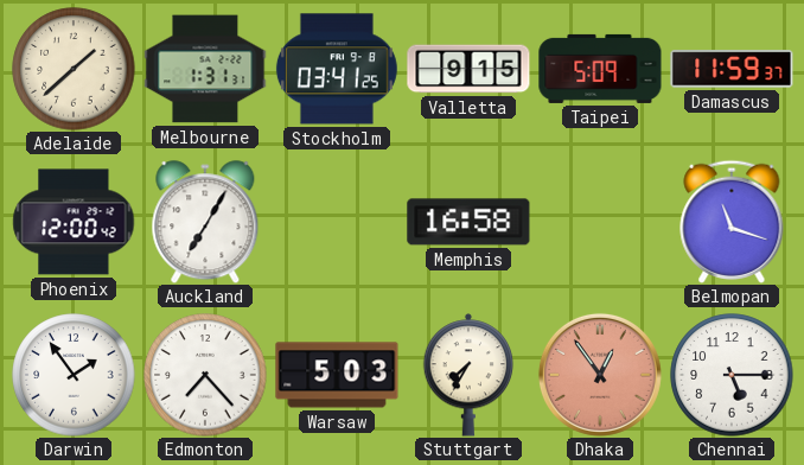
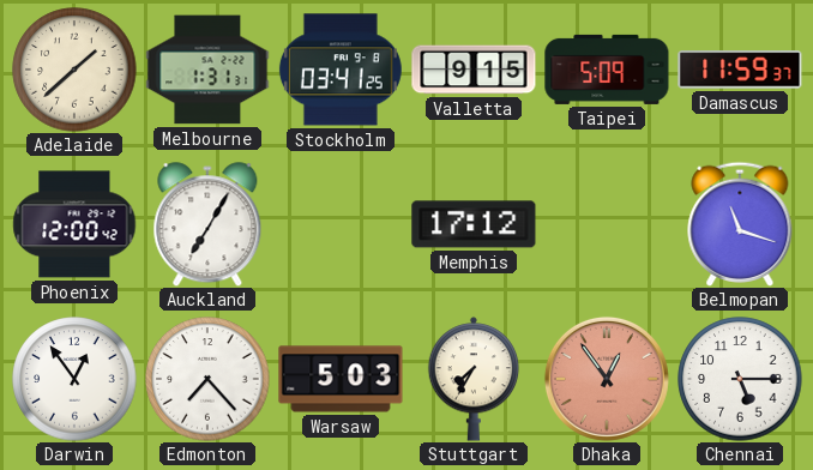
Memphis: 16:58 -> 17:12 (474, 224)
Darwin: 1:54 -> 12:54 (74, 379)
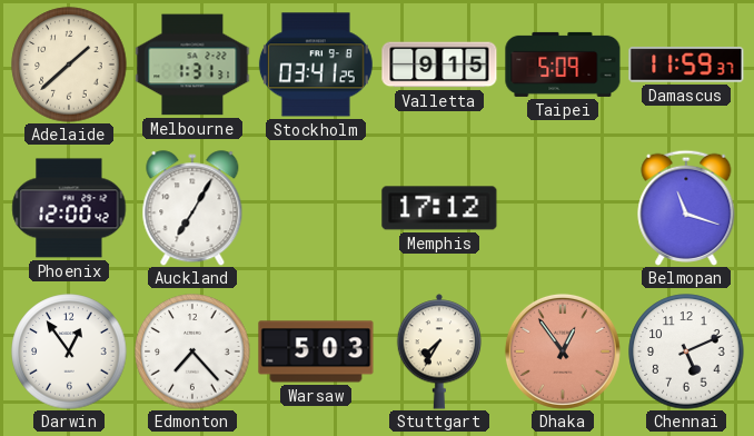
Chennai: 5:15 -> 5:11 (686, 351)
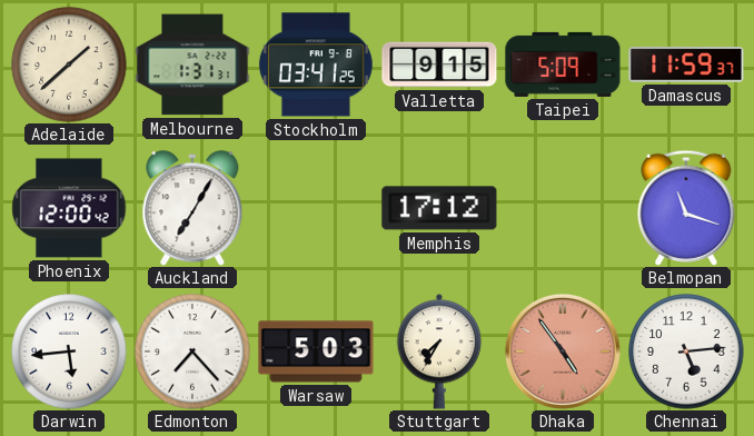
Darwin: 12:54 -> 5:44 (69, 351)
Dhaka: 12:54 -> 4:54 (563, 351)
Chennai: 5:11 -> 5:14 (686, 351)
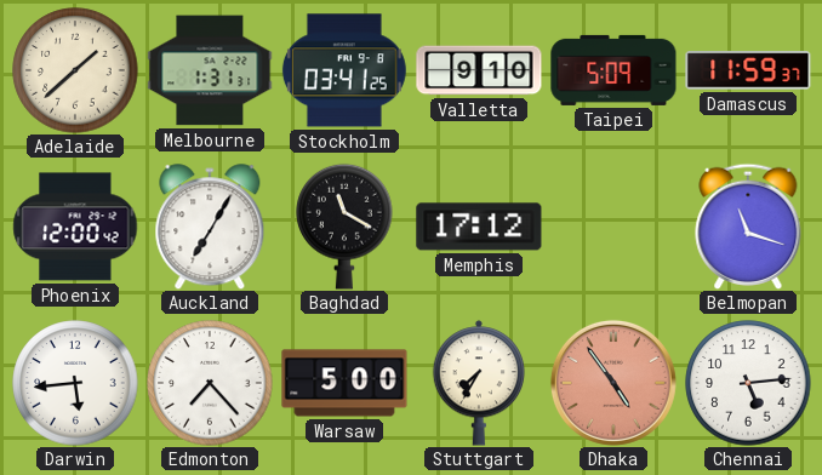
Valletta: 9:15 -> 9:10 (479, 70)
Baghdad: none -> 11:20 (344, 227)
Warsaw: 5:03 -> 5:00 (344, 383)
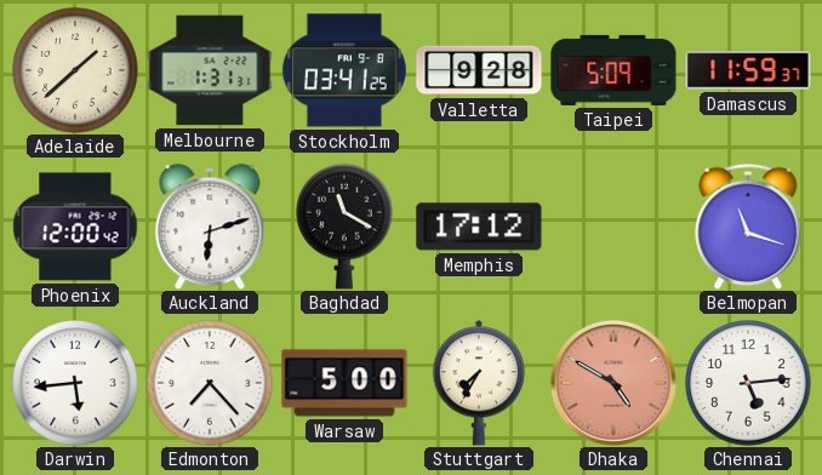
Valletta: 9:10 -> 9:28 (479, 70)
Auckland: 7:05 -> 6:12 (210, 227)
Dhaka: 4:54 -> 4:50 (613, 383)
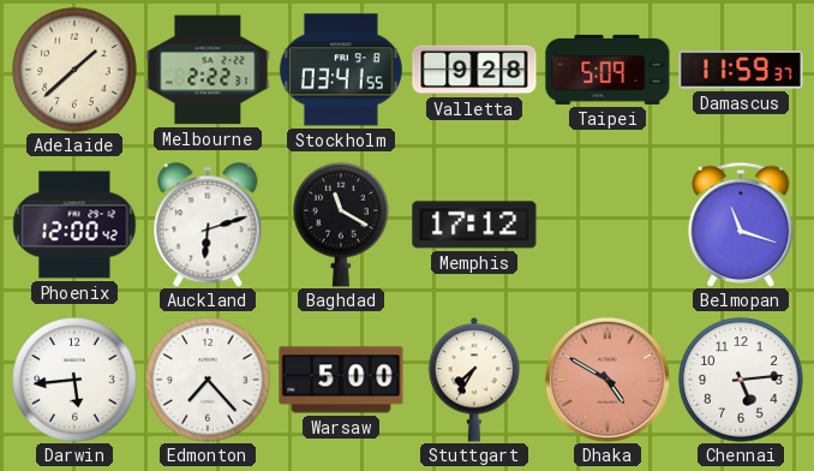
Melbourne: 1:31 -> 2:22 (208, 70)
Stockholm: 03:41:25 -> 03:41:55 (341, 70)
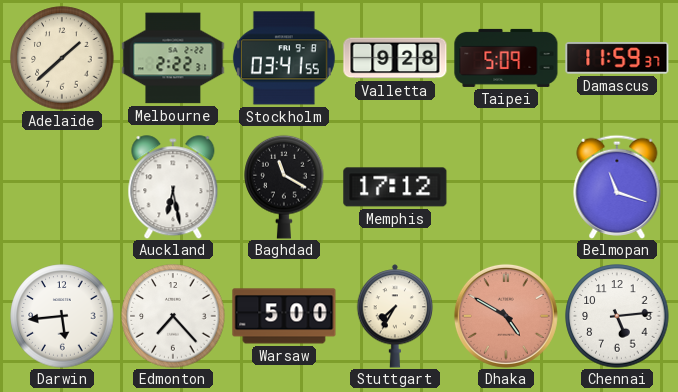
Phoenix: 12:00 -> none (74, 225)
Auckland: 6:12 -> 6:28 (173, 187)
